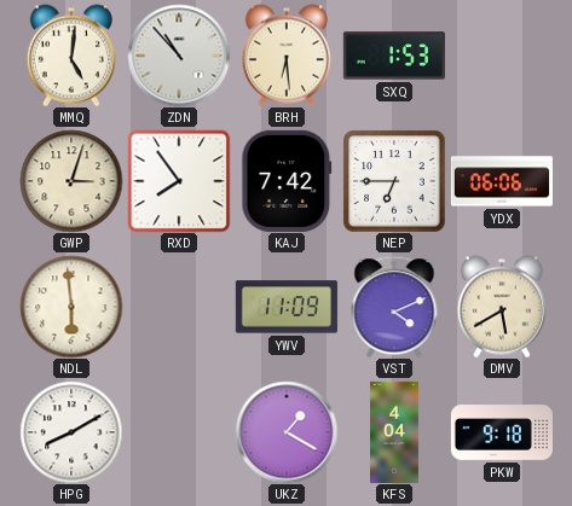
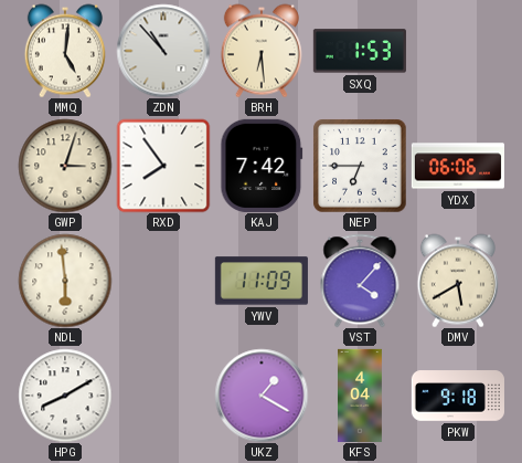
VST: 4:11 -> 4:07 (360, 281)
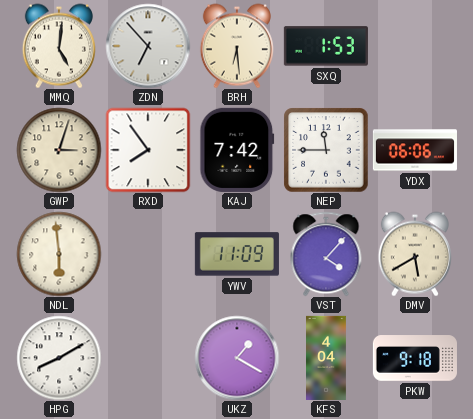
ZDN: 10:53 -> 6:53 (148, 46)
NEP: 6:45 -> 11:45 (326, 150)
